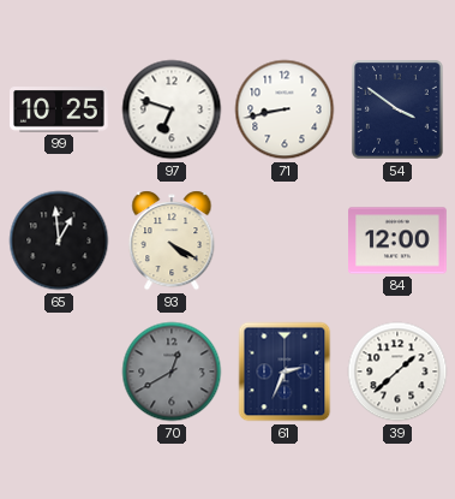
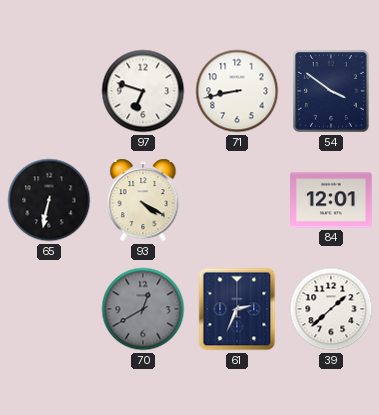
99: 10:25 -> none (60, 109)
65: 12:59 -> 6:32 (49, 200)
84: 12:00 -> 12:01 (332, 200)
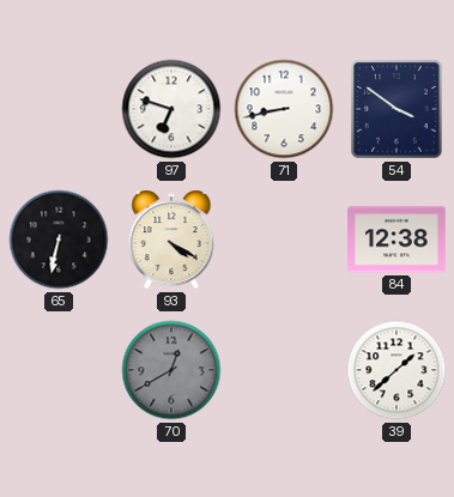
84: 12:01 -> 12:38 (398, 240)
61: 2:34 -> none (237, 309)
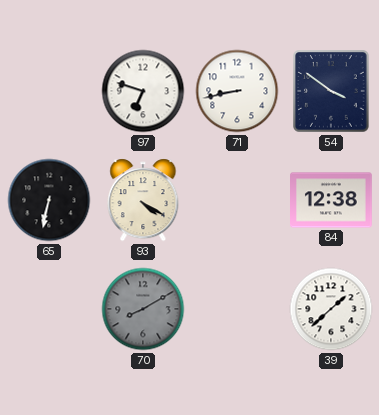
70: 12:40 -> 8:10 (143, 309)
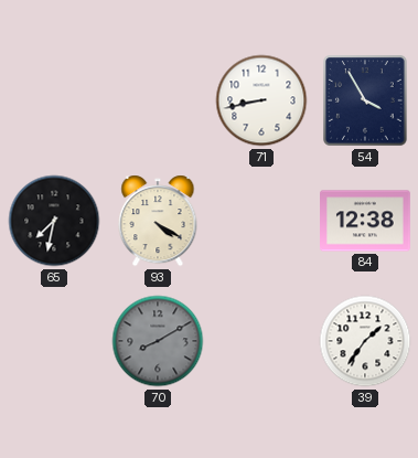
97: 6:48 -> none (143, 91)
54: 3:51 -> 3:55 (366, 100)
65: 6:32 -> 7:32 (54, 221)
39: 1:38 -> 1:36 (365, 341)
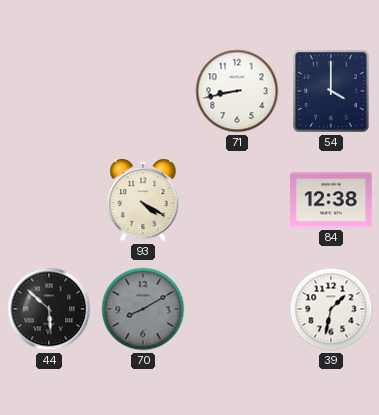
54: 3:55 -> 4:00 (332, 91)
65: 7:32 -> none (54, 221)
44: none -> 5:52 (49, 309)
39: 1:36 -> 1:32 (331, 309)
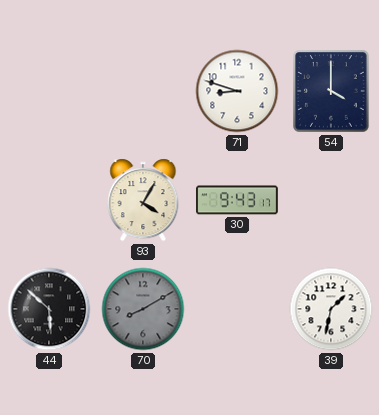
71: 8:43 -> 8:48 (237, 91)
93: 4:20 -> 4:05 (143, 200)
30: none -> 9:43 (238, 200)
84: 12:38 -> none (332, 200)
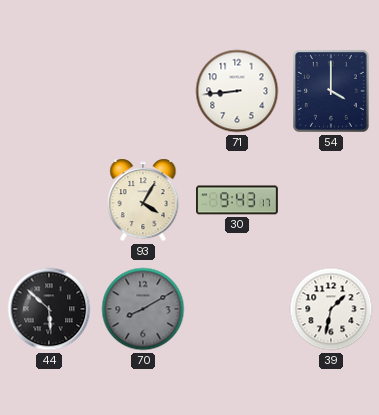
71: 8:48 -> 8:44 (237, 91)
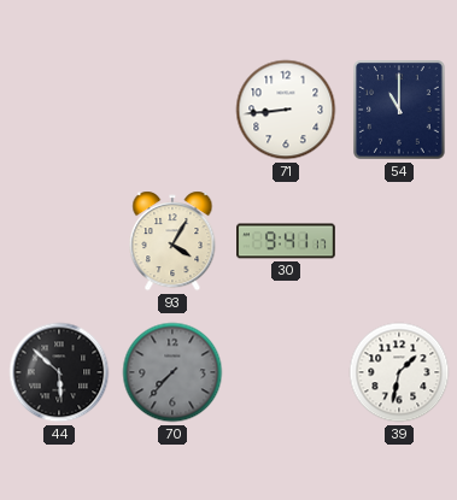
54: 4:00 -> 11:00 (400, 110)
30: 9:43 -> 9:41 (287, 241)
70: 8:10 -> 7:37 (172, 372)
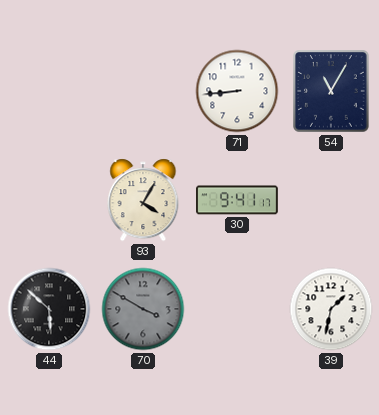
54: 11:00 -> 11:05 (332, 91)
70: 7:37 -> 3:50 (143, 309)
